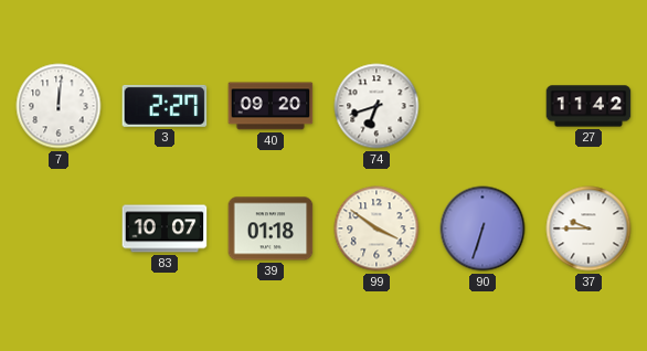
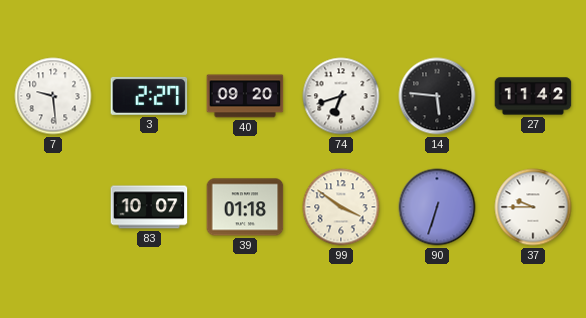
7: 12:01 -> 9:29 (53, 96)
14: none -> 5:46 (437, 96)
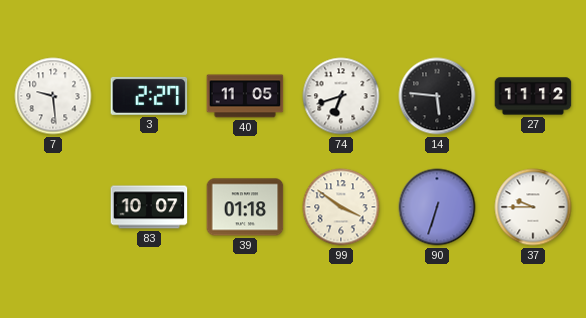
40: 09:20 -> 11:05 (245, 96)
27: 11:42 -> 11:12 (533, 96)
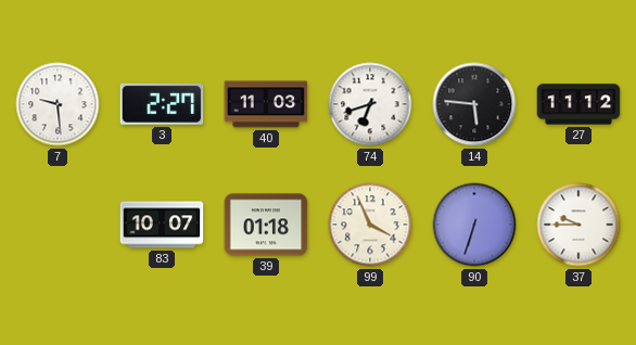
40: 11:05 -> 11:03 (266, 104)
99: 3:51 -> 3:56 (370, 225)
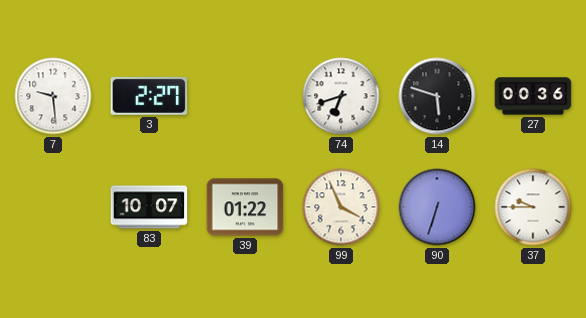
40: 11:03 -> none (266, 104)
14: 5:46 -> 5:48 (437, 96)
27: 11:12 -> 00:36 (533, 96)
39: 01:18 -> 01:22 (245, 207)
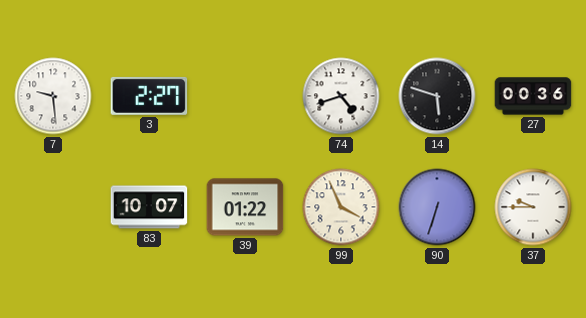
74: 6:42 -> 4:42 (341, 96)
